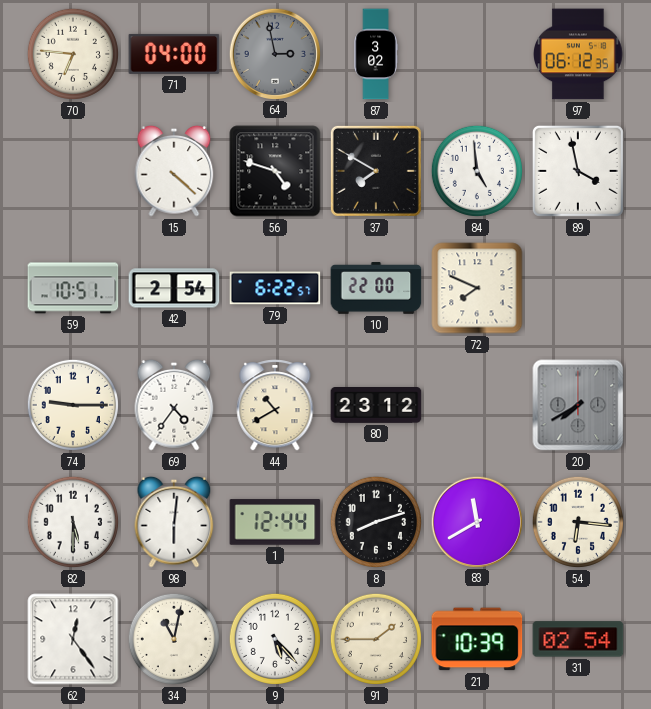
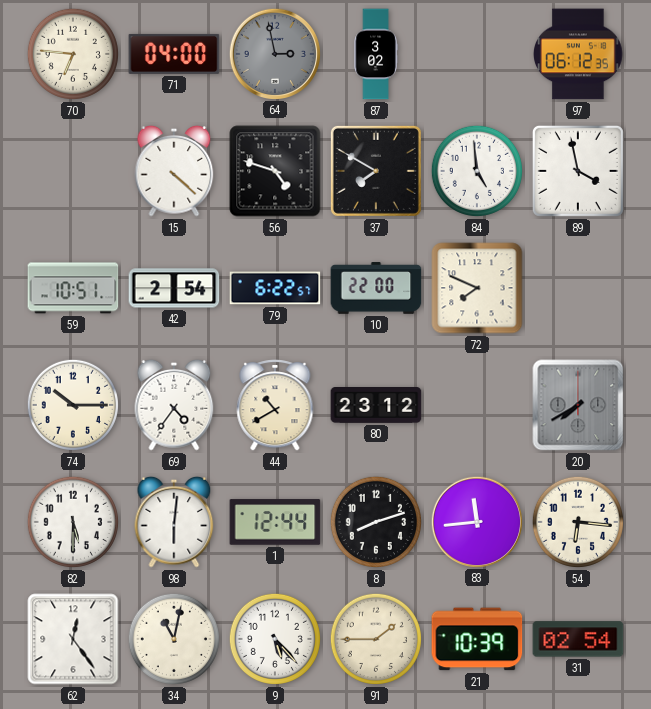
74: 9:15 -> 10:15 (73, 405)
83: 11:40 -> 11:44 (476, 521)
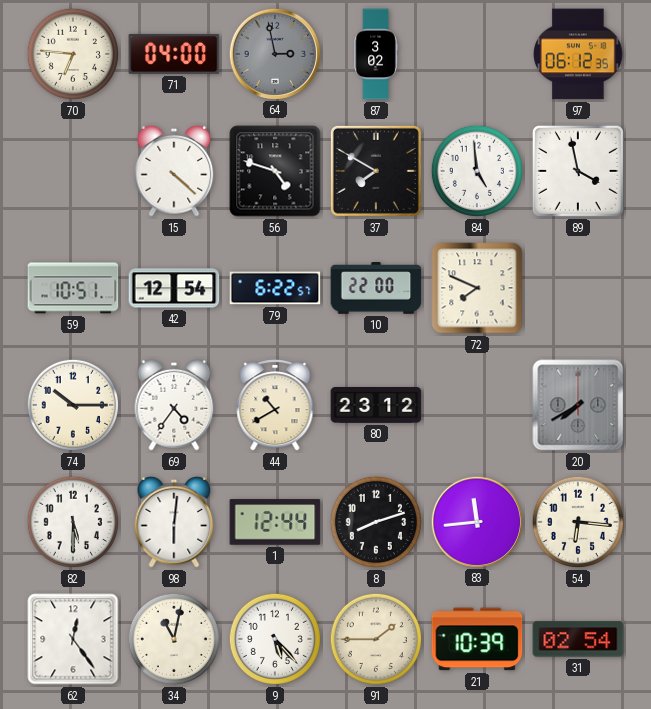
42: 2:54 -> 12:54 (174, 288)
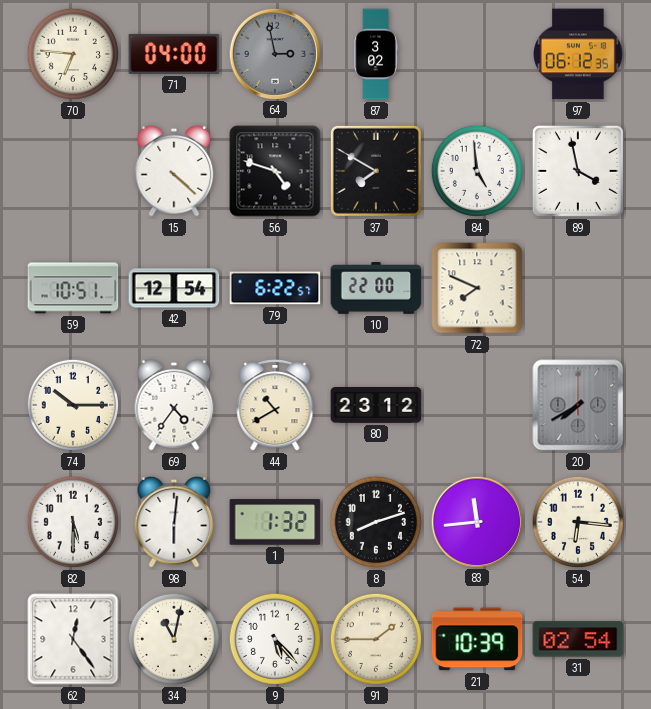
1: 12:44 -> 1:32 (275, 522)
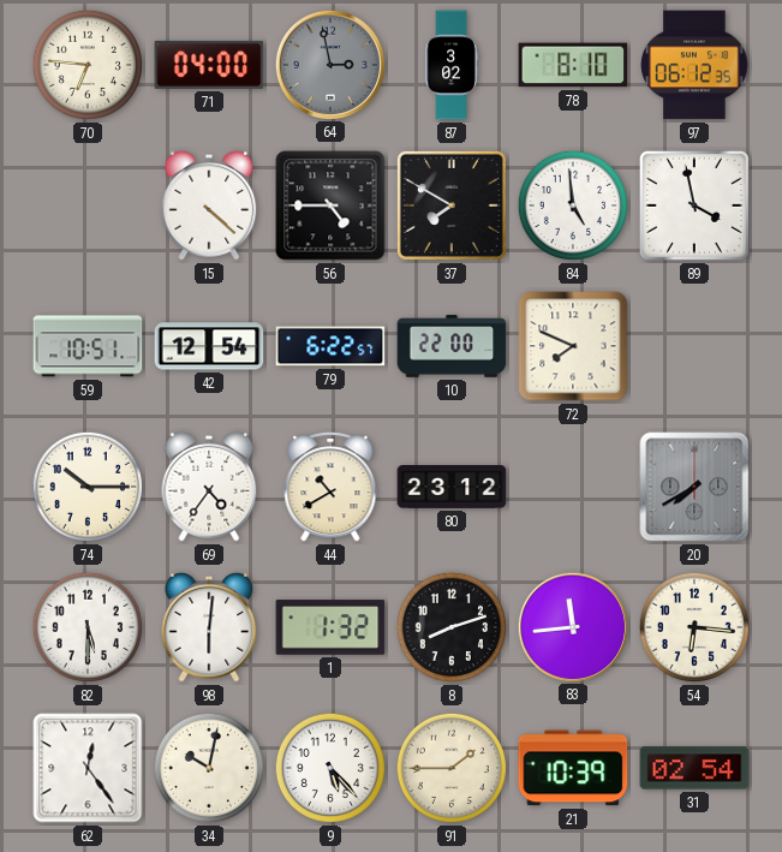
78: none -> 8:10 (573, 65)
56: 4:48 -> 4:45 (330, 205)
34: 11:02 -> 10:02 (209, 768)
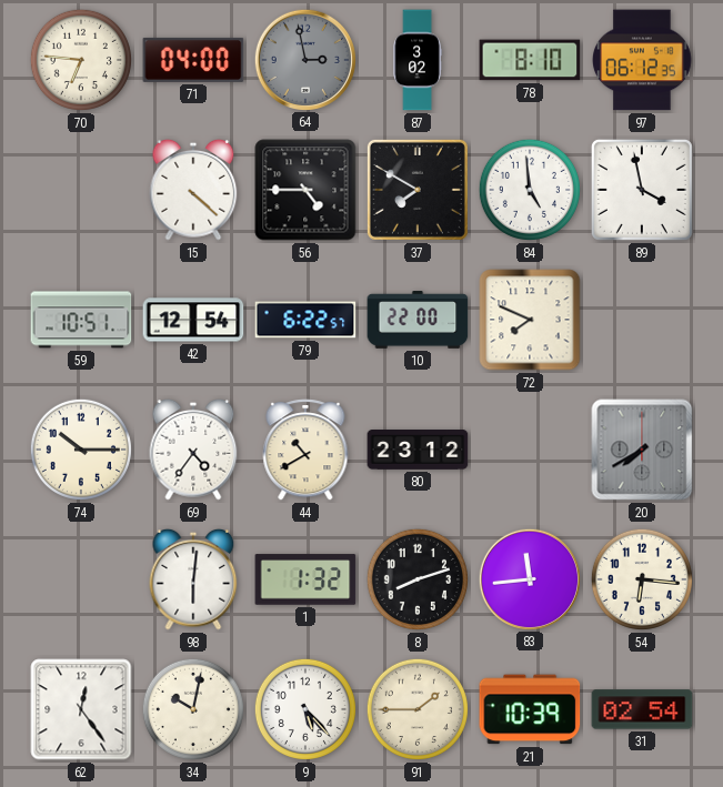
82: 5:30 -> none (88, 627)
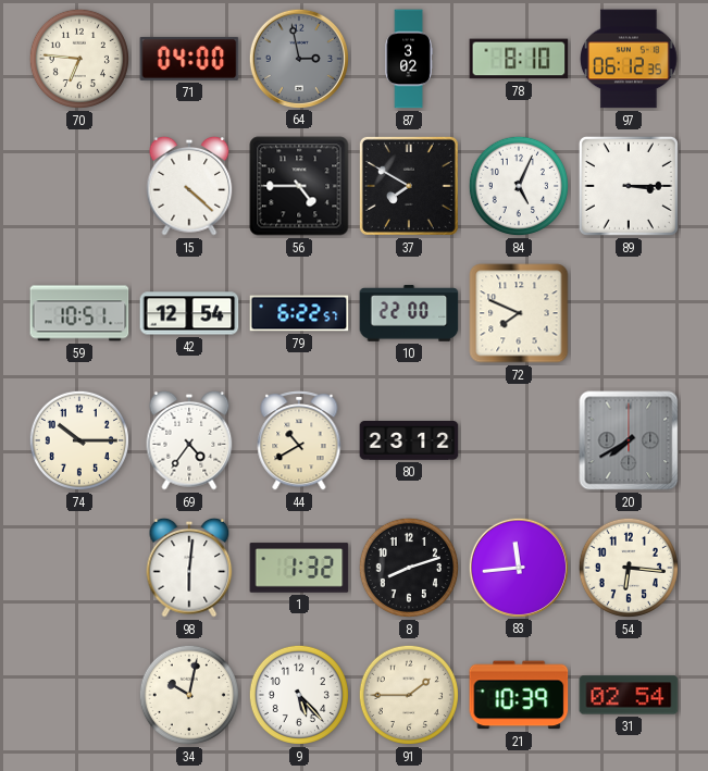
84: 4:59 -> 5:04 (519, 186)
89: 3:58 -> 3:15 (629, 186)
62: 12:24 -> none (81, 709)
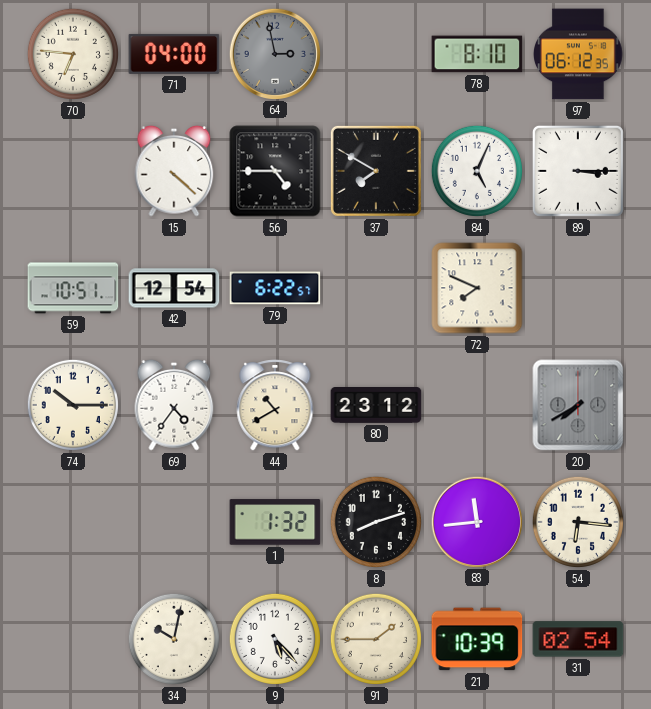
87: 3:02 -> none (409, 59)
10: 22:00 -> none (409, 313)
98: 6:01 -> none (189, 568)
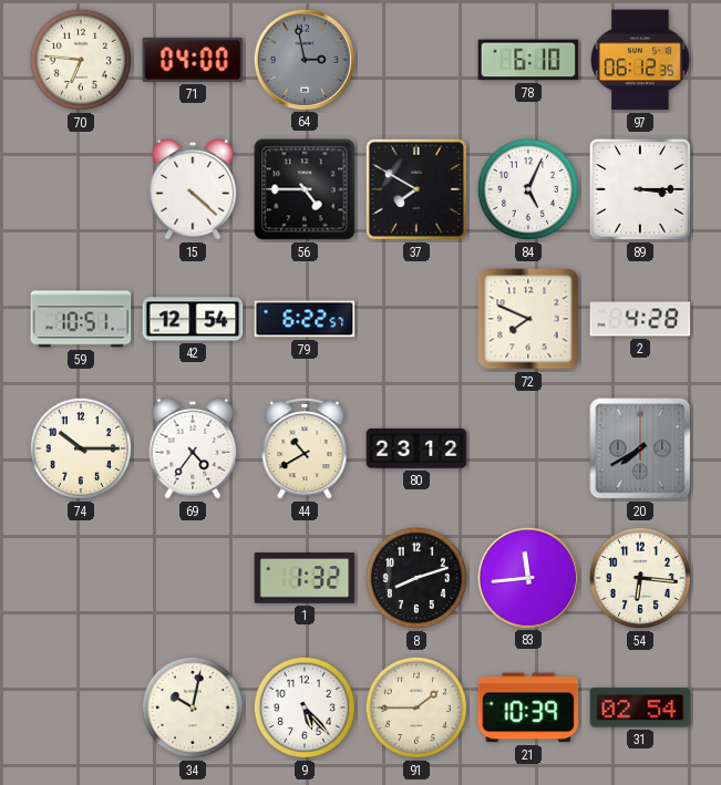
78: 8:10 -> 6:10 (528, 60)
2: none -> 4:28 (640, 319)
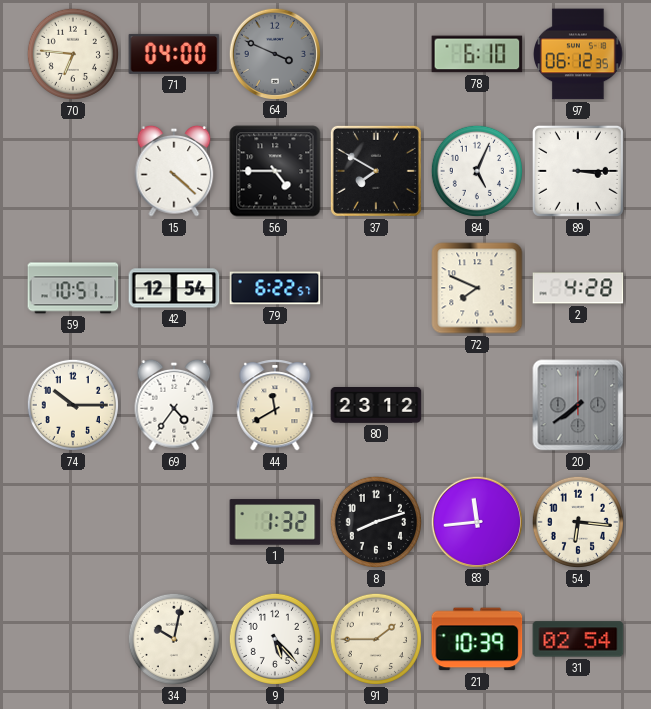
64: 2:58 -> 3:49 (274, 53)
44: 10:40 -> 11:40 (275, 405)
20: 7:40 -> 7:39 (578, 405)
